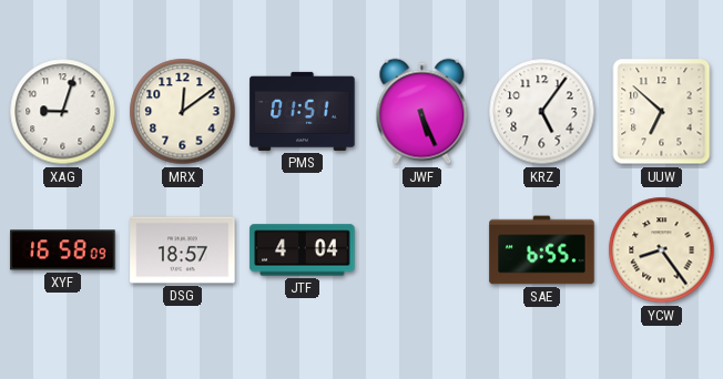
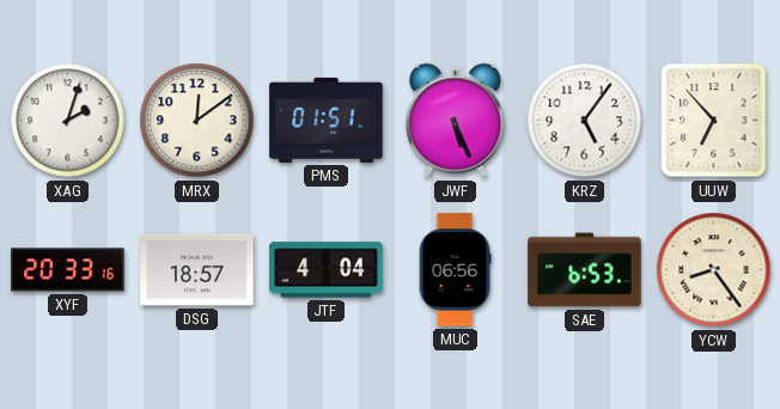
XAG: 9:03 -> 2:03 (68, 121)
UUW: 6:52 -> 6:53 (714, 121)
XYF: 16:58 -> 20:33 (68, 270)
MUC: none -> 06:56 (455, 270)
SAE: 6:55 -> 6:53 (585, 270)
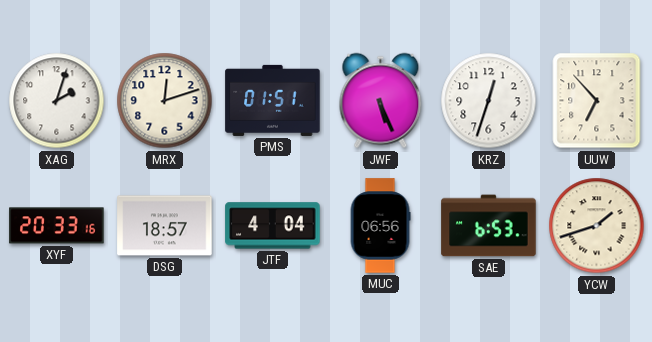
MRX: 12:09 -> 12:12 (165, 101)
KRZ: 5:06 -> 12:33 (489, 101)
YCW: 8:24 -> 1:42 (597, 226)
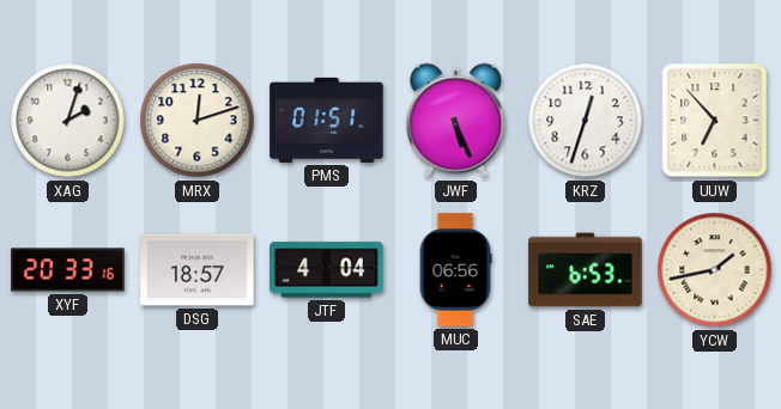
YCW: 1:42 -> 1:43 (715, 270)
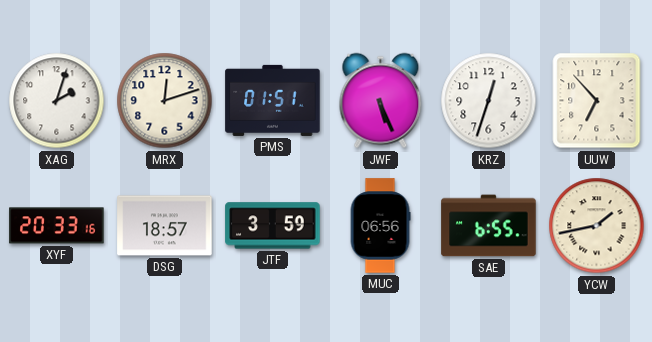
JTF: 4:04 -> 3:59 (273, 226)
SAE: 6:53 -> 6:55 (489, 226)
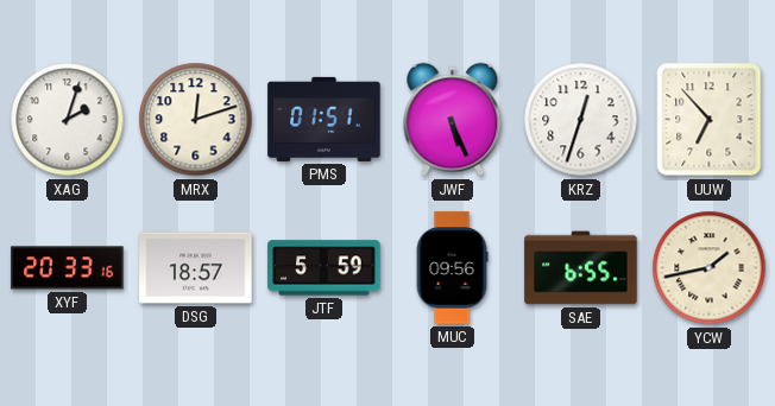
JTF: 3:59 -> 5:59 (325, 268)
MUC: 06:56 -> 09:56 (452, 268)
